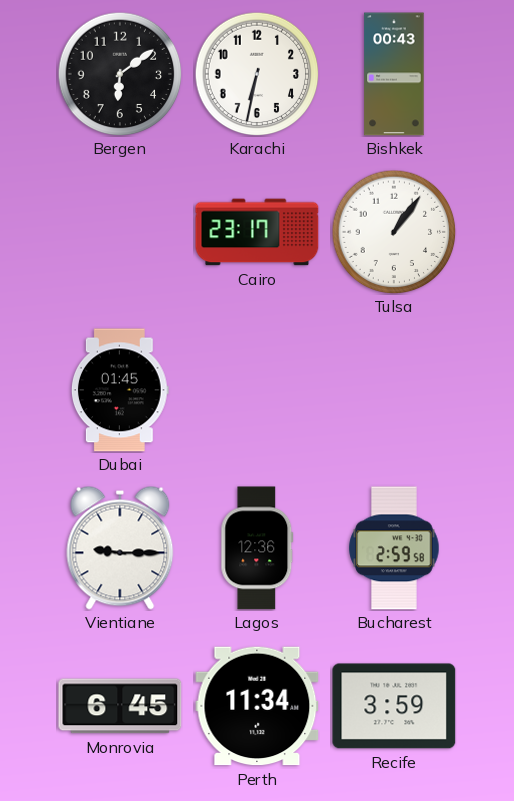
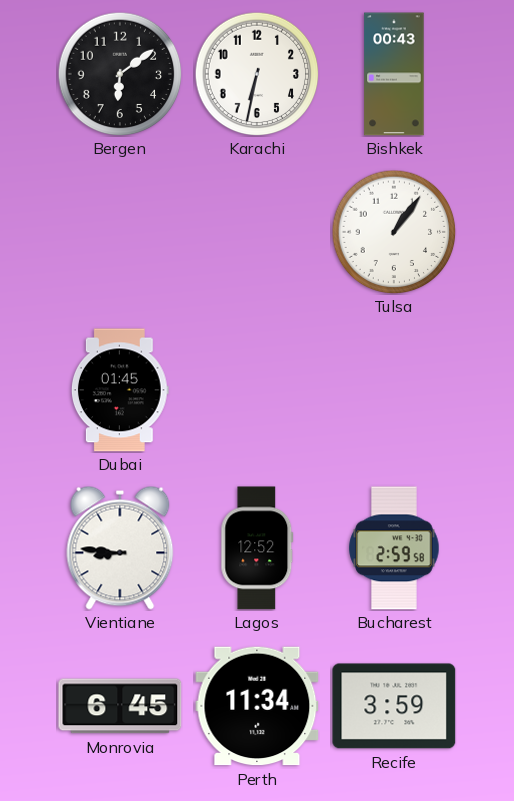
Cairo: 23:17 -> none (257, 232)
Vientiane: 9:15 -> 8:46 (120, 548)
Lagos: 12:36 -> 12:52 (257, 548)
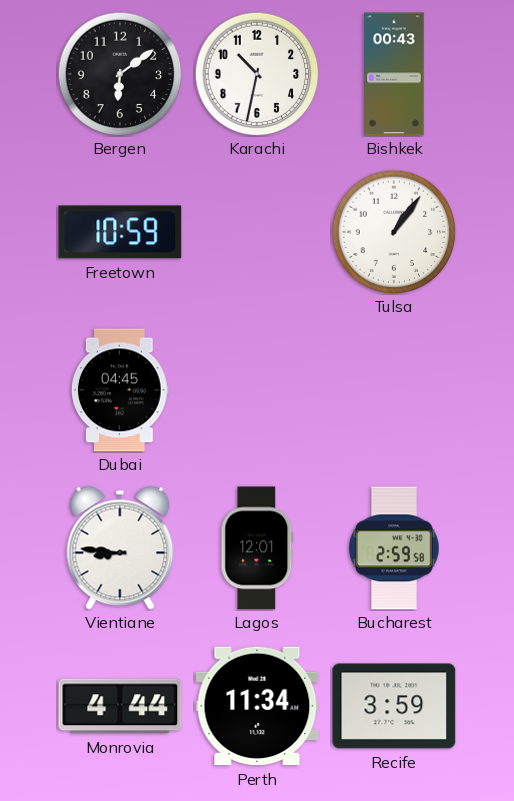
Karachi: 6:32 -> 10:32 (257, 74)
Freetown: none -> 10:59 (120, 232)
Dubai: 01:45 -> 04:45 (120, 390)
Lagos: 12:52 -> 12:01 (257, 548)
Monrovia: 6:45 -> 4:44 (120, 706)
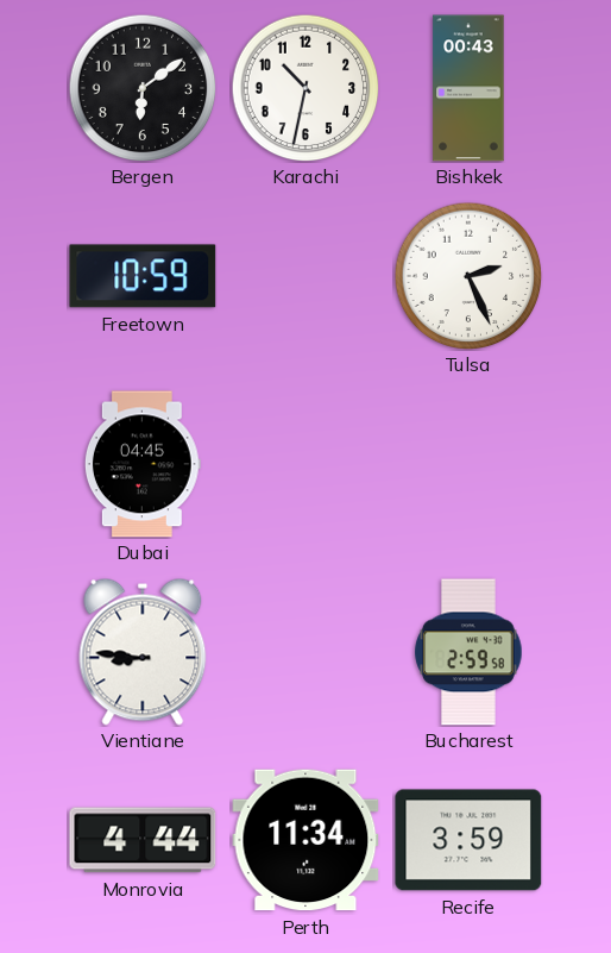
Tulsa: 1:06 -> 2:26 (468, 276)
Lagos: 12:01 -> none (257, 548)
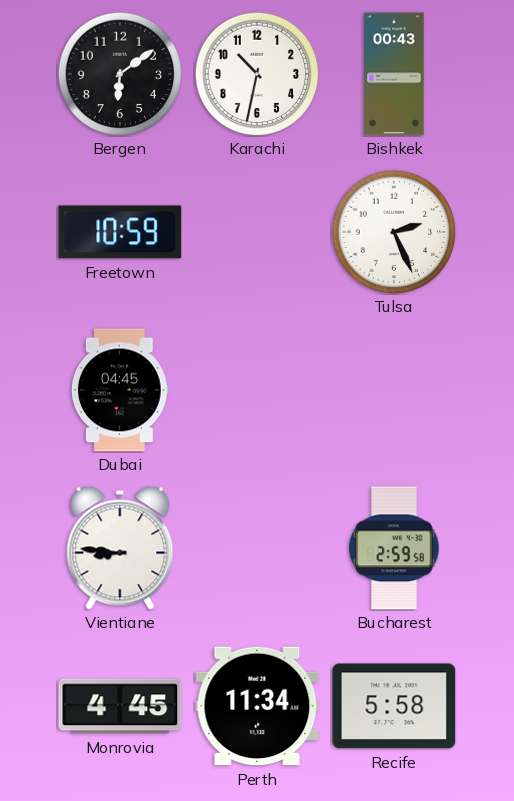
Monrovia: 4:44 -> 4:45 (120, 706)
Recife: 3:59 -> 5:58 (394, 706)
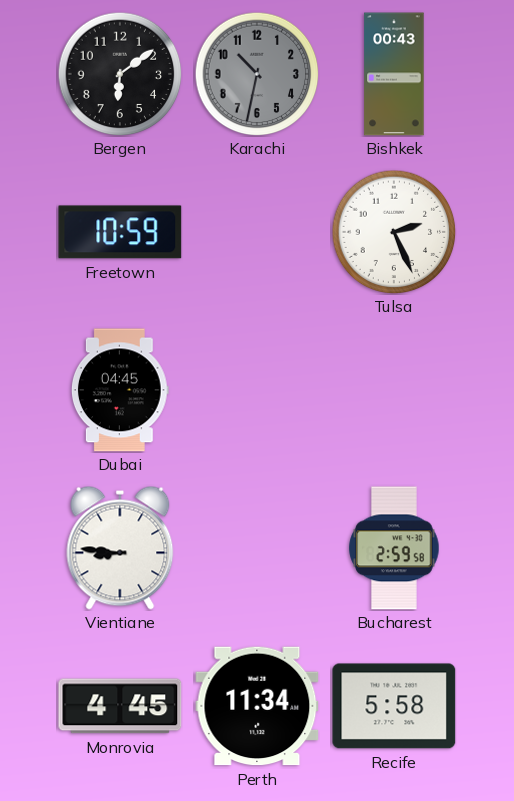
Karachi dial: white -> grey (257, 74)
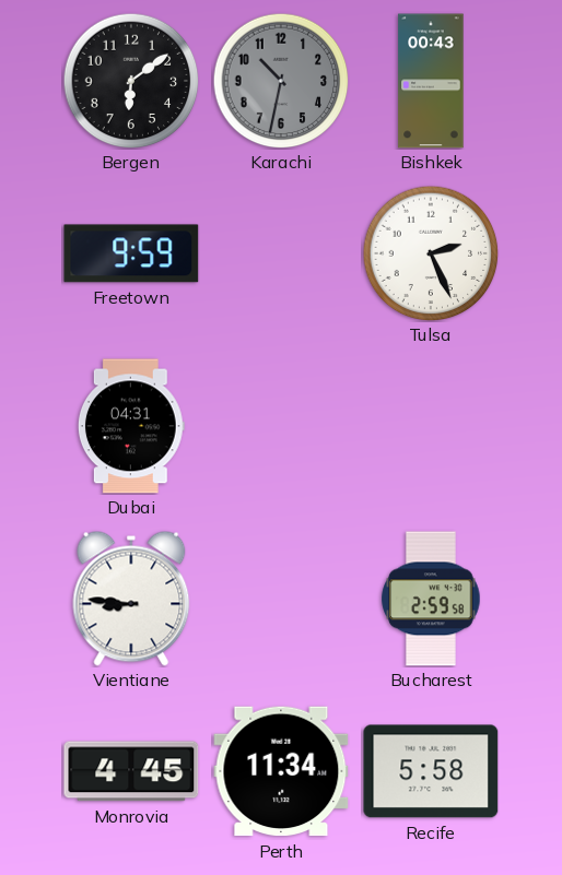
Freetown: 10:59 -> 9:59 (131, 253)
Dubai: 04:45 -> 04:31 (131, 426)
